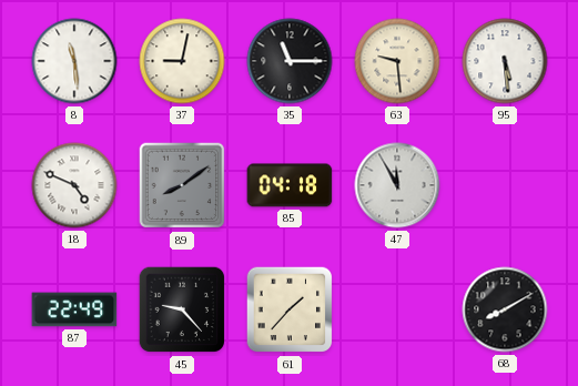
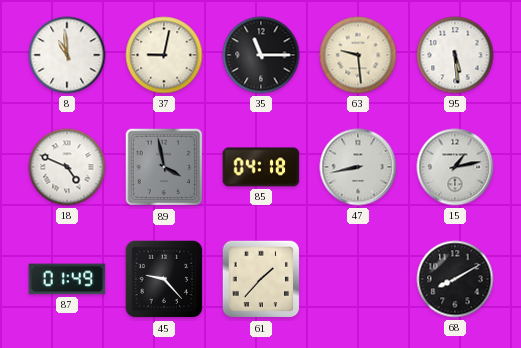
8: 11:29 -> 10:59 (67, 55)
89: 8:09 -> 3:58 (164, 167)
47: 11:55 -> 8:43 (358, 167)
15: none -> 1:13 (455, 167)
87: 22:49 -> 01:49 (67, 279)
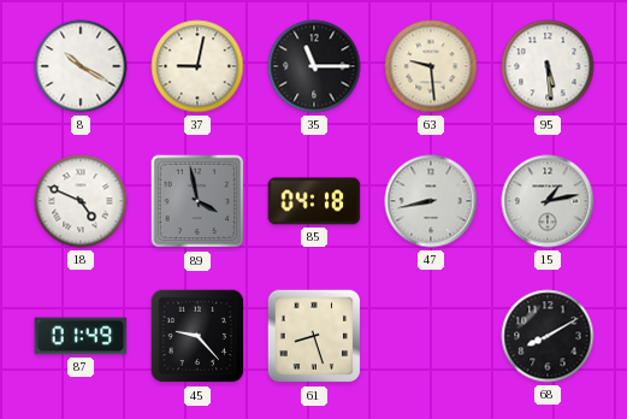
8: 10:59 -> 10:20 (81, 66)
61: 1:37 -> 8:27 (314, 336)
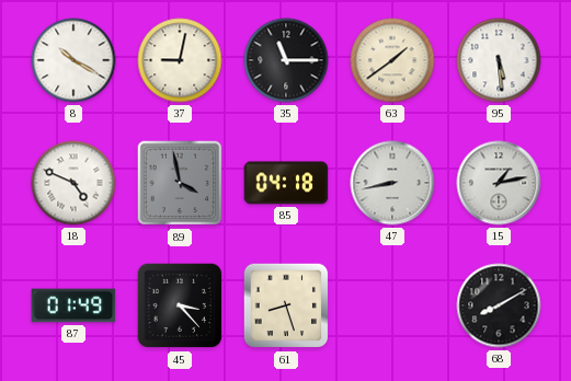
63: 9:29 -> 1:39 (392, 60)
45: 9:23 -> 3:23 (180, 305)
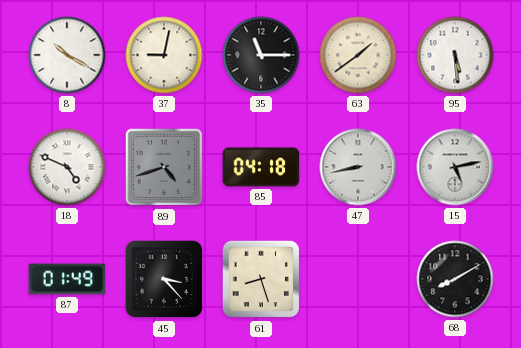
89: 3:58 -> 4:42 (164, 167)
15: 1:13 -> 5:13 (455, 167)
